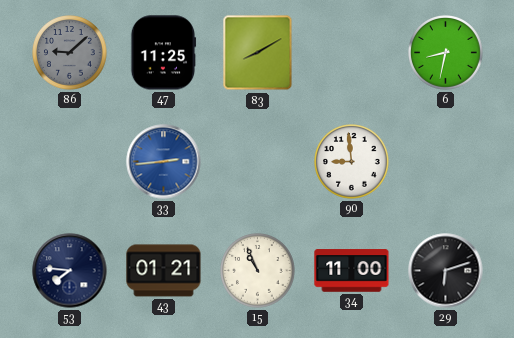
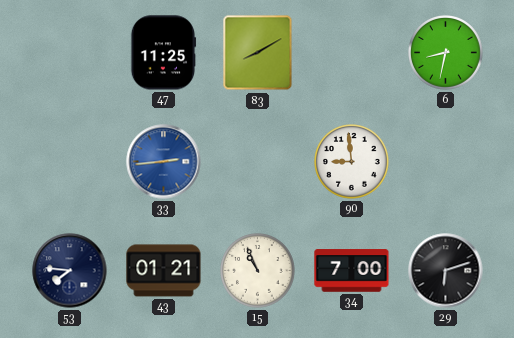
86: 9:08 -> none (70, 53)
34: 11:00 -> 7:00 (352, 271)
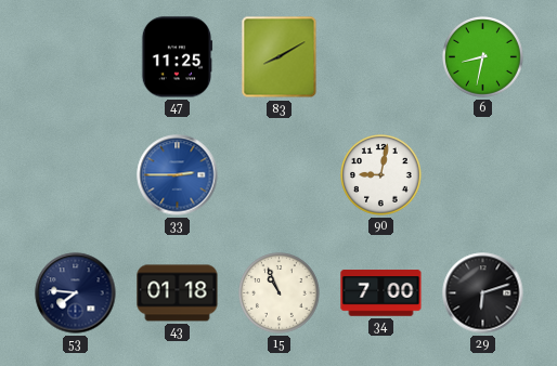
33: 2:44 -> 2:45 (178, 175)
90: 8:59 -> 9:02 (381, 175)
43: 01:21 -> 01:18 (178, 293)
